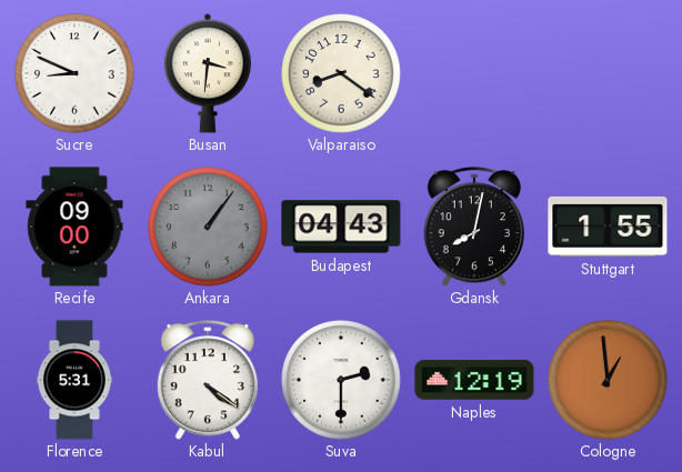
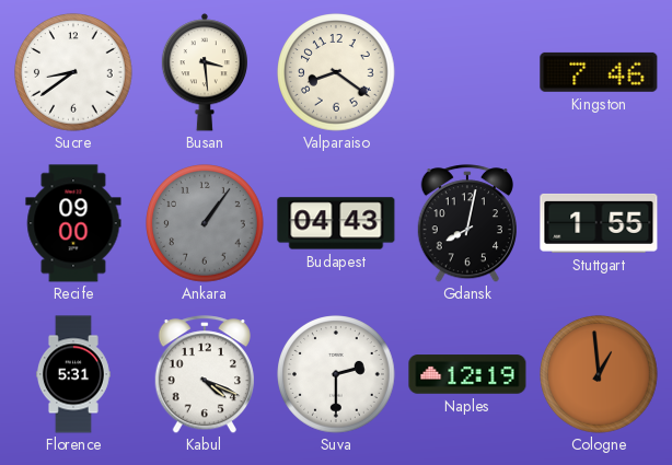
Sucre: 8:49 -> 8:39 (73, 72)
Busan: 3:31 -> 3:29 (205, 72)
Kingston: none -> 7:46 (599, 72)
Kabul: 4:21 -> 4:19 (204, 374)
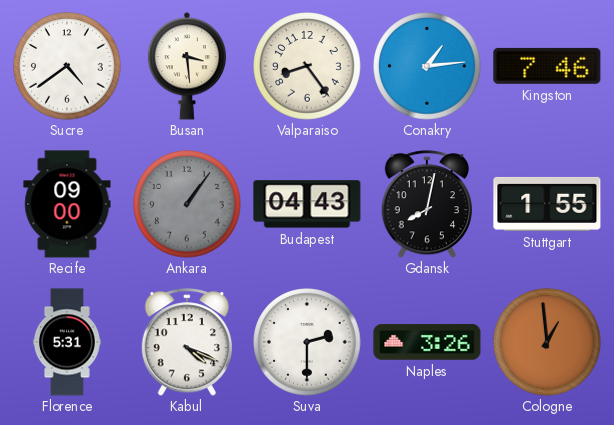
Sucre: 8:39 -> 4:39 (67, 66)
Valparaiso: 8:21 -> 8:24 (307, 66)
Conakry: none -> 1:14 (427, 66)
Naples: 12:19 -> 3:26 (427, 342)
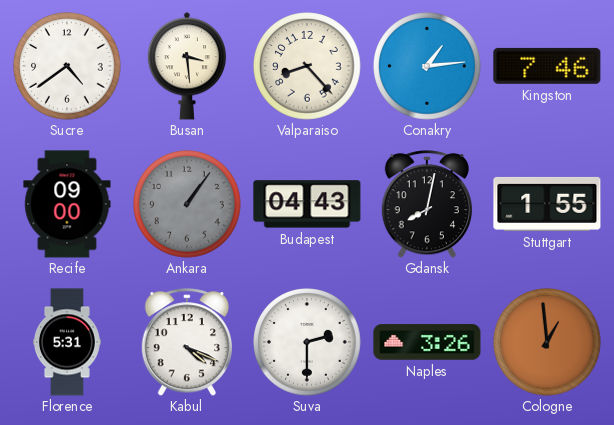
Valparaiso: 8:24 -> 8:23 (307, 66)
